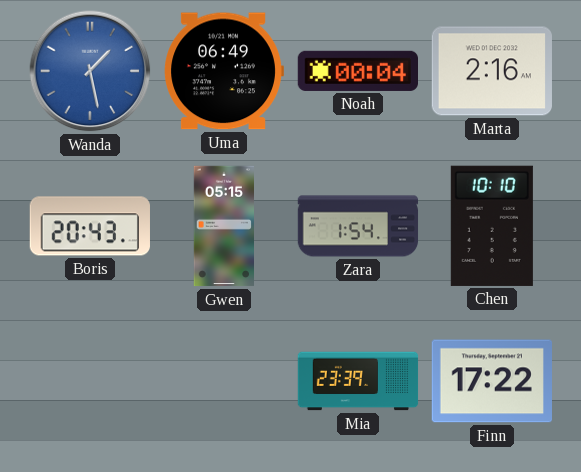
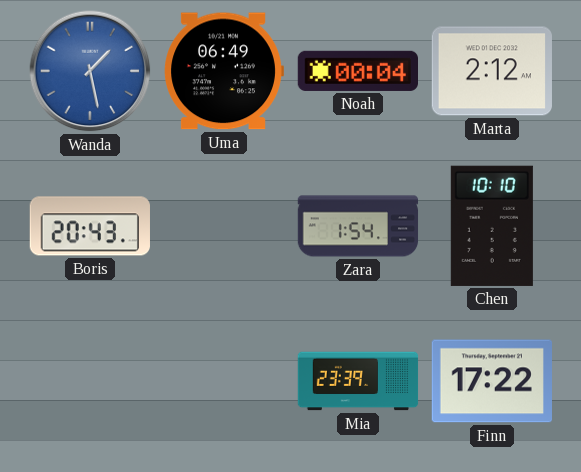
Marta: 2:16 -> 2:12 (492, 71)
Gwen: 05:15 -> none (224, 226)
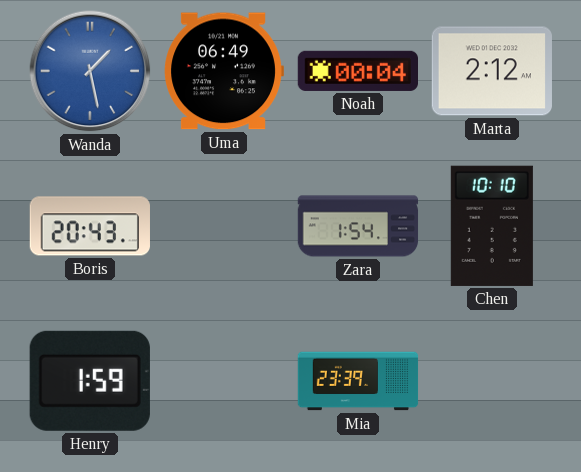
Henry: none -> 1:59 (90, 381)
Finn: 17:22 -> none (491, 381)
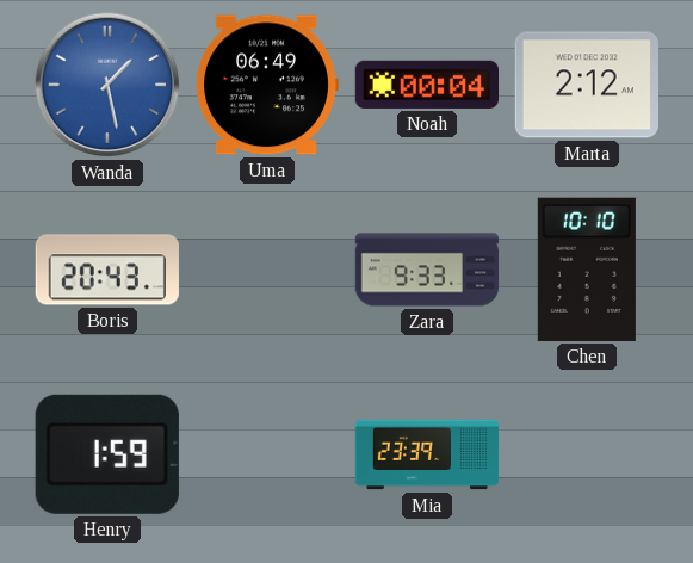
Zara: 1:54 -> 9:33 (427, 270)
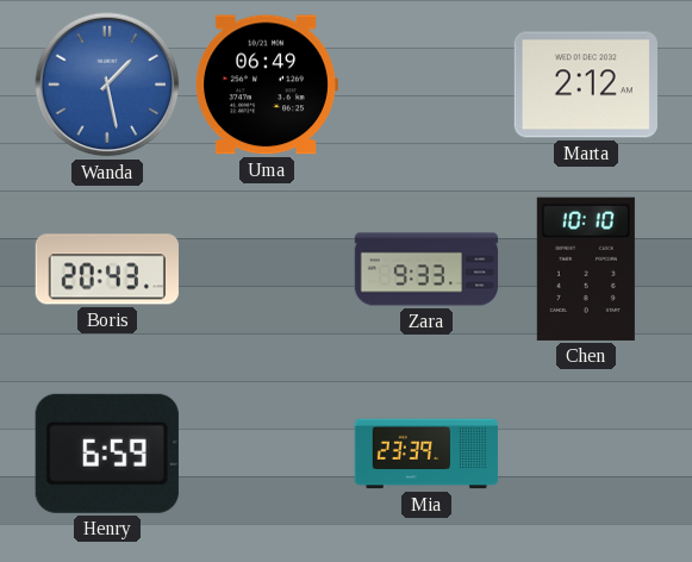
Noah: 00:04 -> none (426, 85)
Henry: 1:59 -> 6:59 (107, 454)
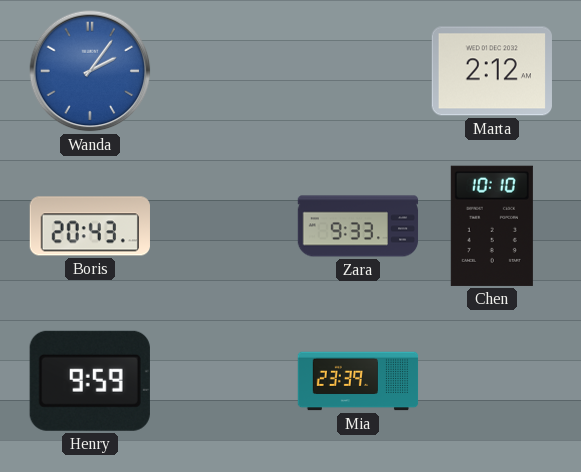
Wanda: 1:28 -> 2:06 (90, 71)
Uma: 06:49 -> none (267, 85)
Henry: 6:59 -> 9:59 (90, 381)
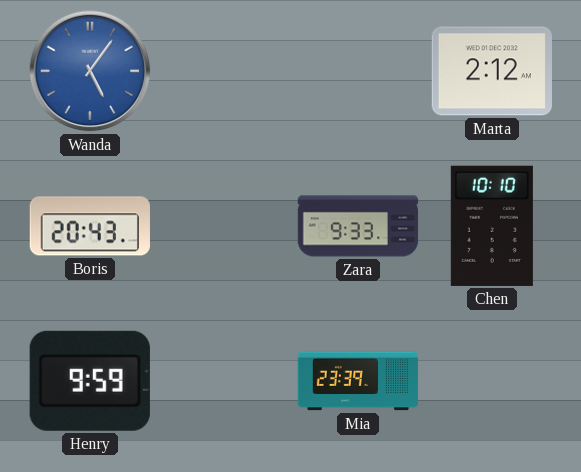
Wanda: 2:06 -> 5:06 (90, 71)
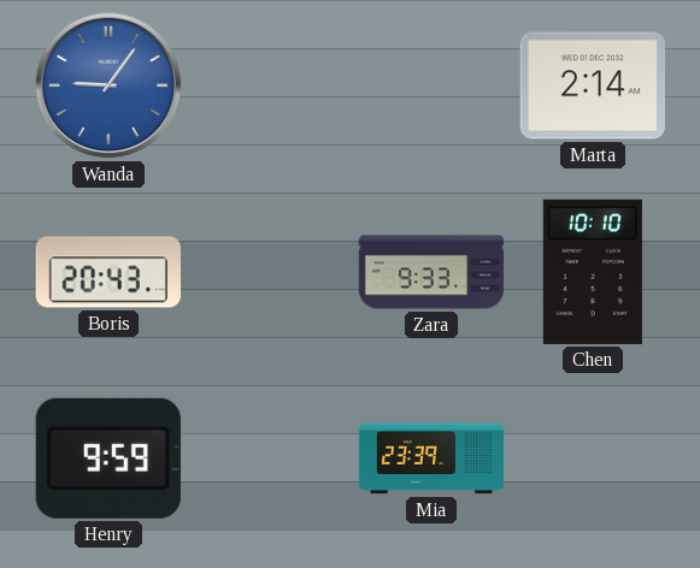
Wanda: 5:06 -> 9:06 (108, 85)
Marta: 2:12 -> 2:14 (593, 85)
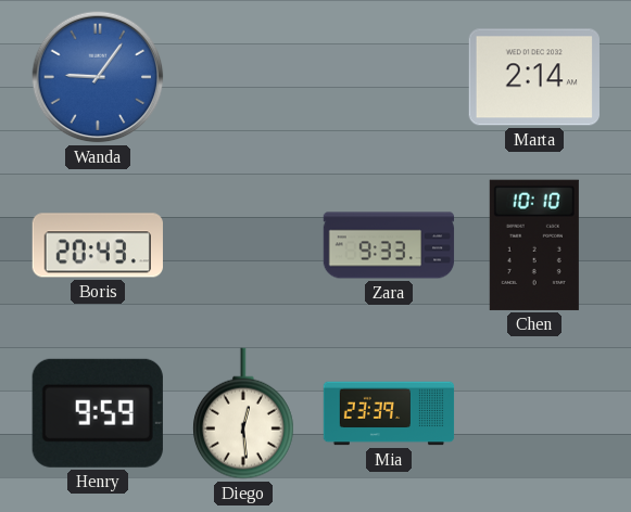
Diego: none -> 12:29 (243, 413)
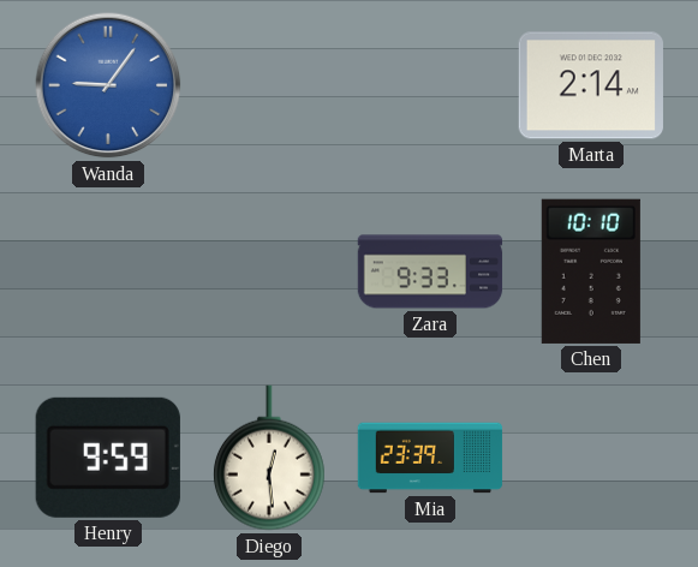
Boris: 20:43 -> none (98, 245)
